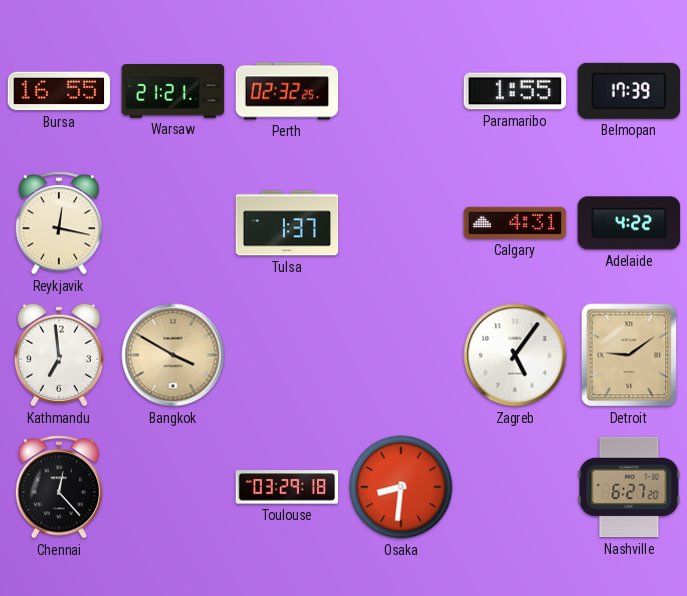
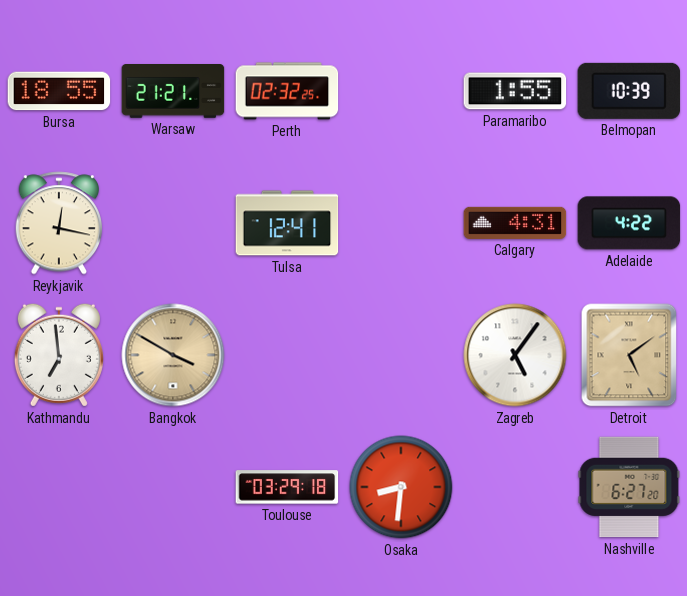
Bursa: 16:55 -> 18:55 (59, 91)
Belmopan: 17:39 -> 10:39 (629, 91)
Tulsa: 1:37 -> 12:41 (287, 223)
Detroit: 9:09 -> 5:09 (629, 355)
Chennai: 12:23 -> none (59, 487)
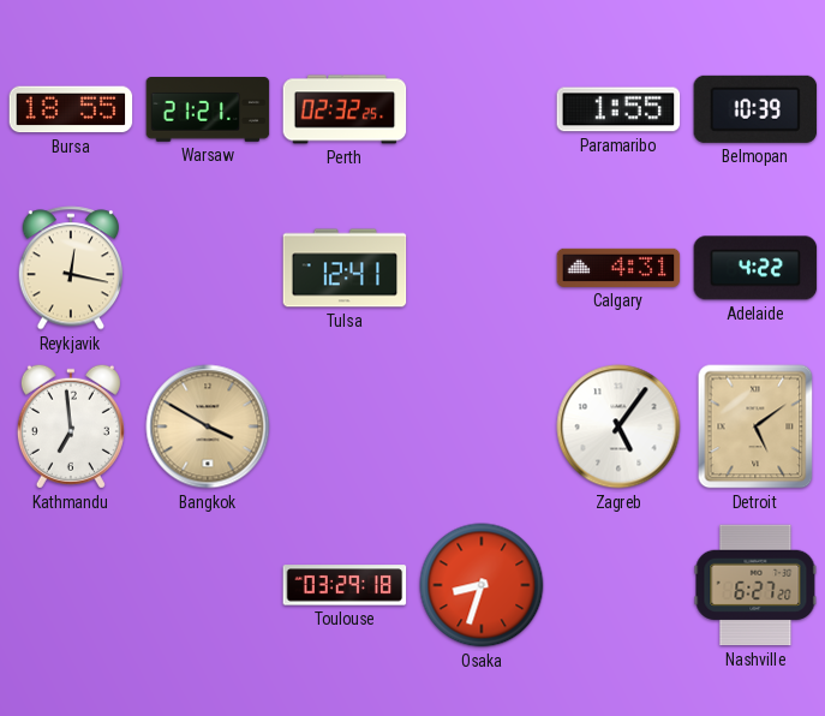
Osaka: 8:31 -> 8:33 (482, 585)
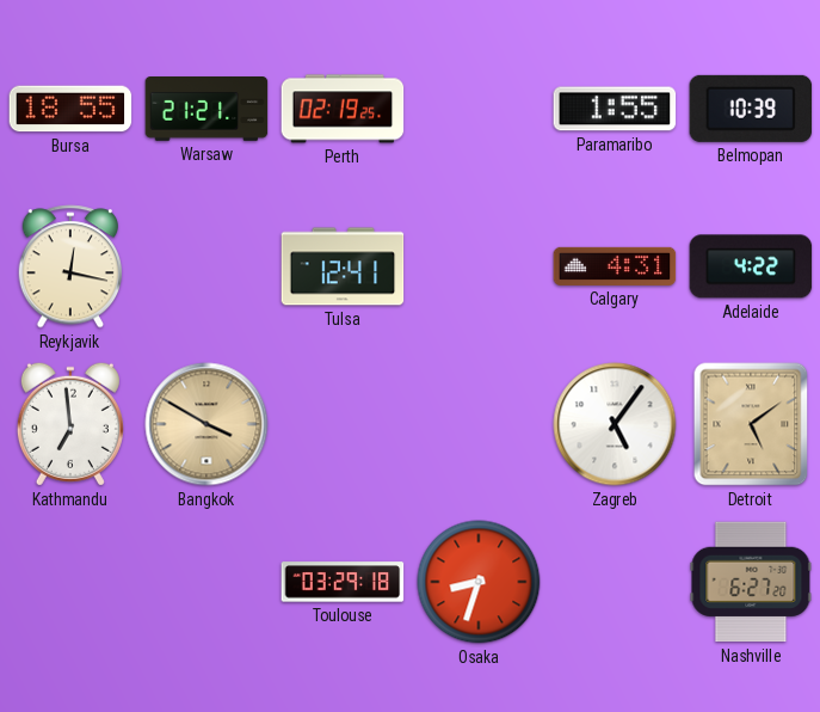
Perth: 02:32 -> 02:19 (343, 109)
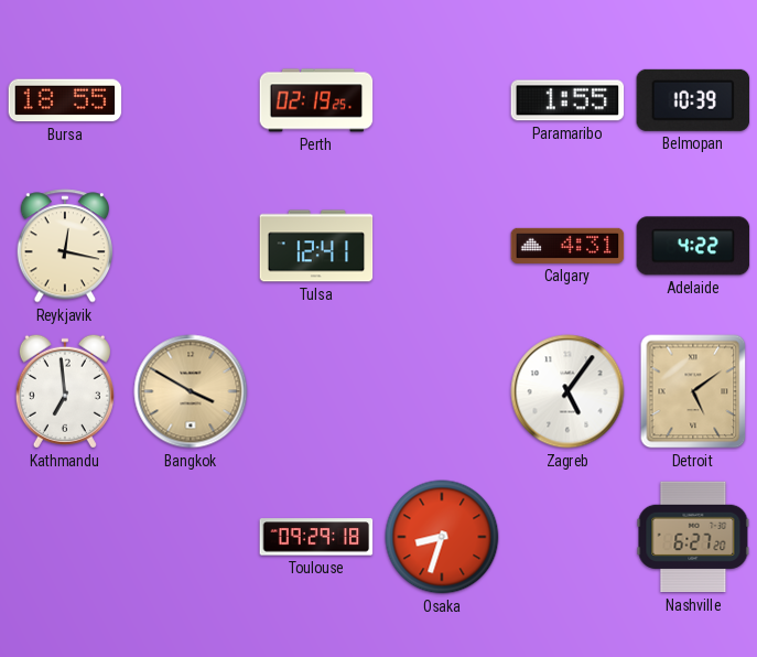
Warsaw: 21:21 -> none (206, 110)
Toulouse: 03:29 -> 09:29 (316, 537)
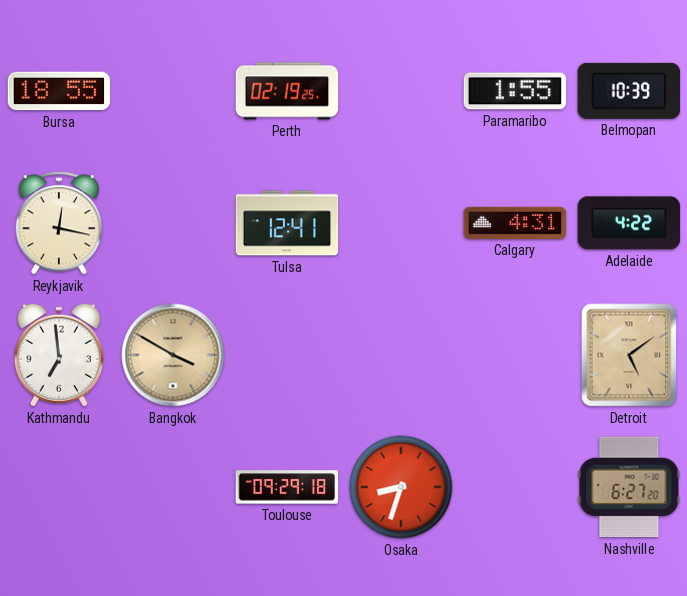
Zagreb: 5:06 -> none (567, 391)
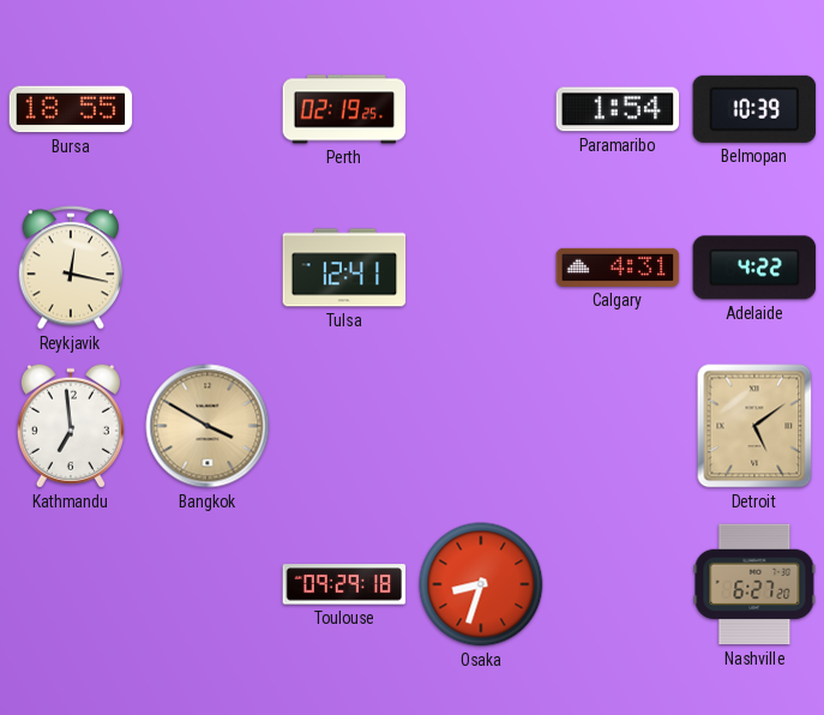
Paramaribo: 1:55 -> 1:54 (618, 109)
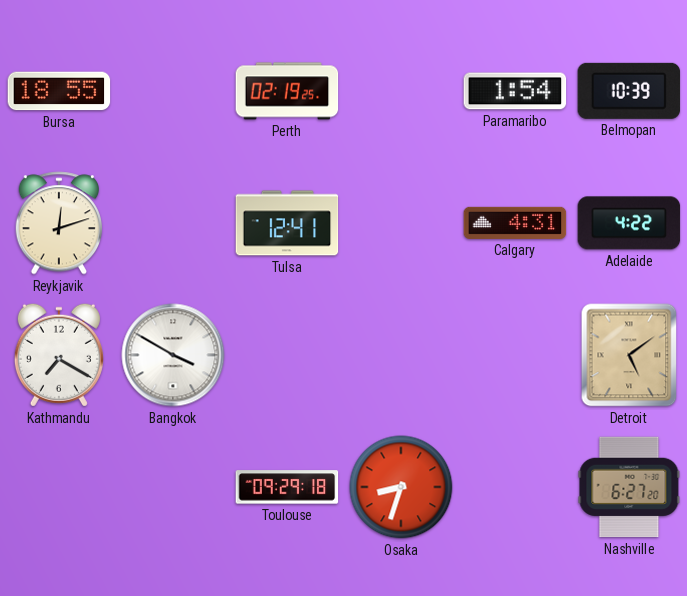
Reykjavik: 12:17 -> 12:12 (59, 223)
Kathmandu: 6:59 -> 7:20 (59, 355)
Bangkok dial: champagne -> white (173, 355)
